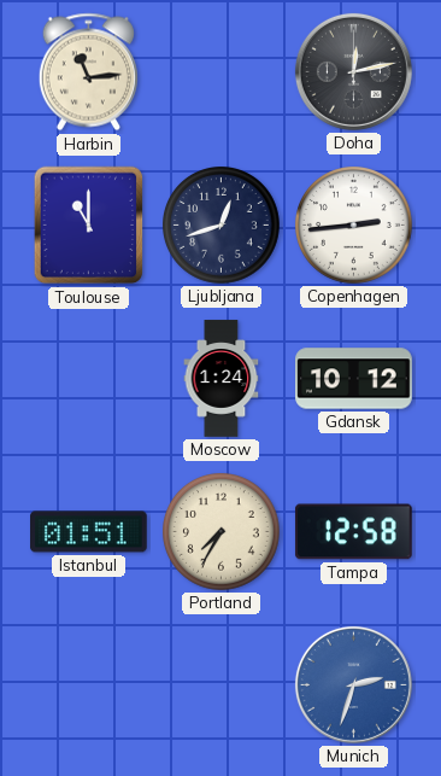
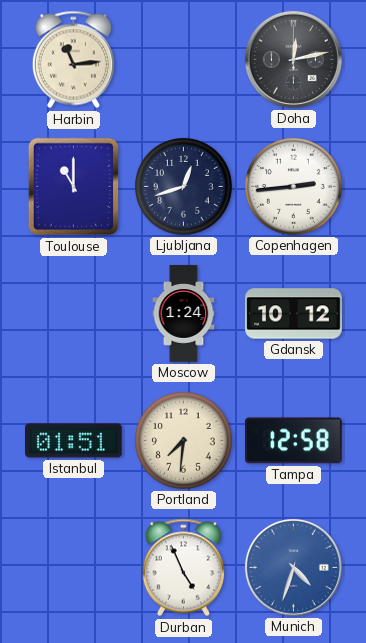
Portland: 7:35 -> 7:31 (184, 441)
Durban: none -> 4:56 (183, 568)
Munich: 2:33 -> 4:33 (293, 567)
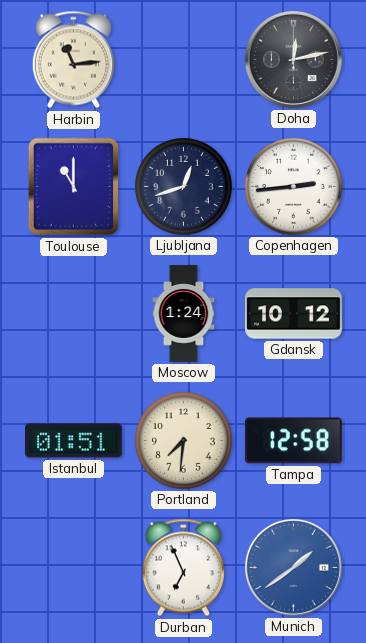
Durban: 4:56 -> 6:56 (183, 568)
Munich: 4:33 -> 1:39 (293, 567)
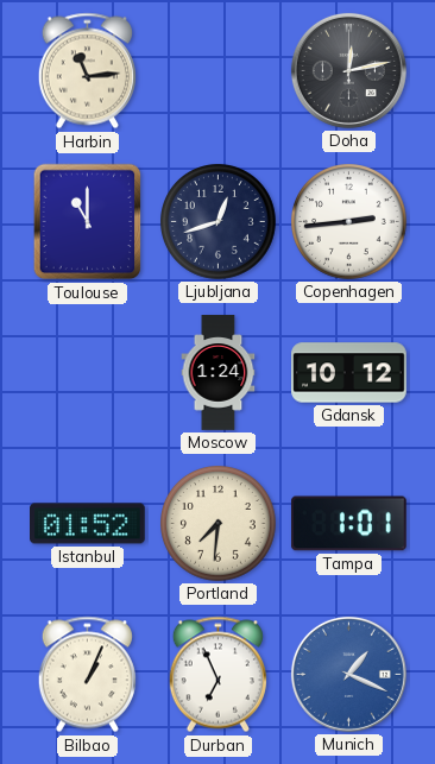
Istanbul: 01:51 -> 01:52 (88, 524)
Tampa: 12:58 -> 1:01 (348, 524)
Bilbao: none -> 1:04 (87, 675)
Munich: 1:39 -> 1:19 (348, 674)
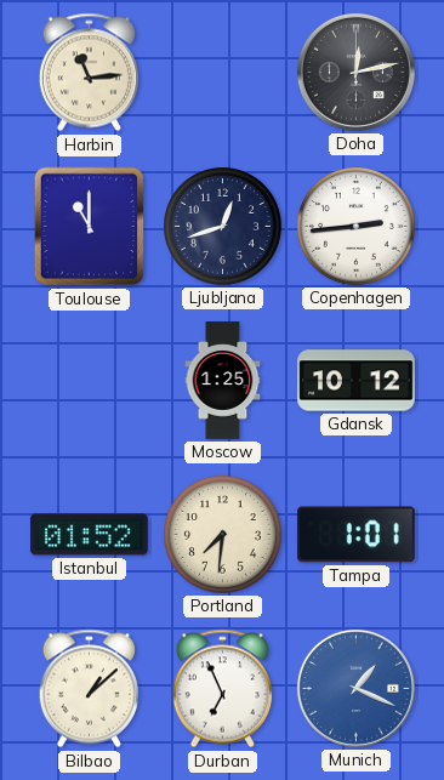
Moscow: 1:24 -> 1:25 (223, 381)
Bilbao: 1:04 -> 1:08 (89, 689)
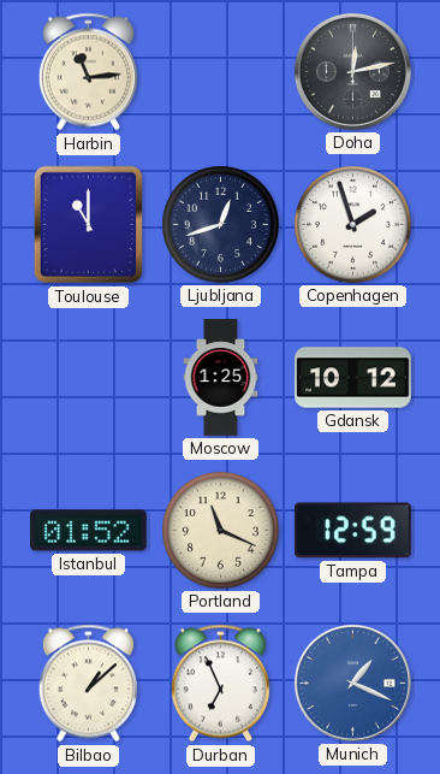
Copenhagen: 2:44 -> 1:57 (353, 225)
Portland: 7:31 -> 11:19 (221, 531)
Tampa: 1:01 -> 12:59 (352, 531)
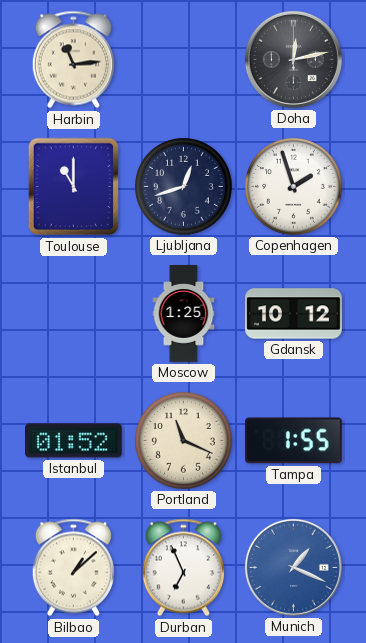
Tampa: 12:59 -> 1:55 (293, 441)
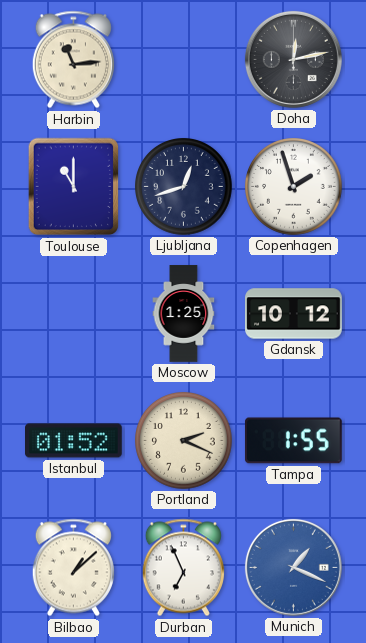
Portland: 11:19 -> 2:19 (184, 441)
